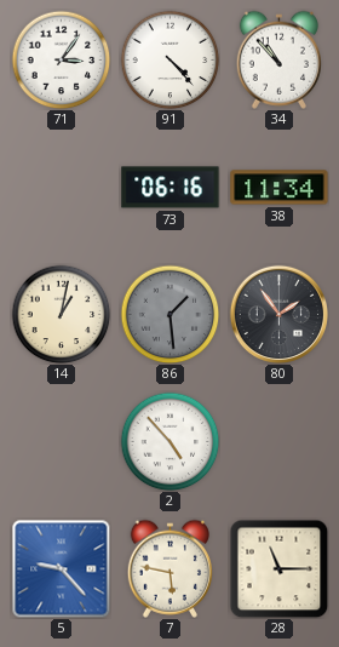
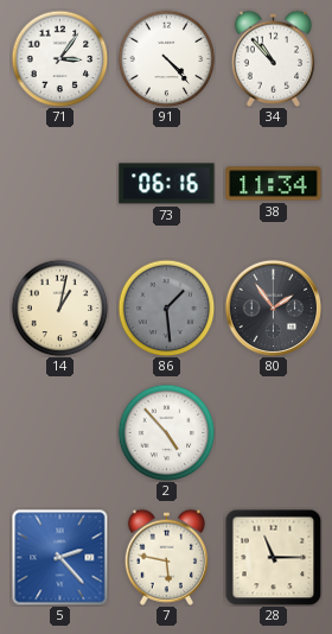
5: 9:23 -> 2:23 (59, 557)
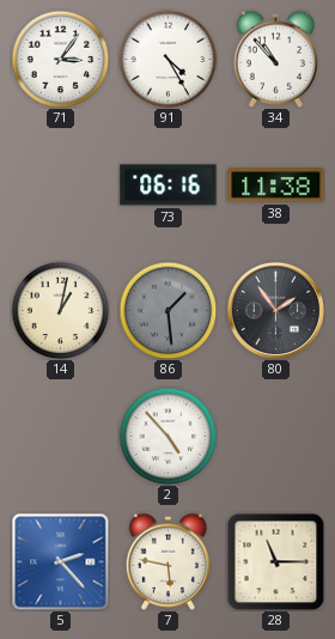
91: 4:23 -> 4:25 (167, 59)
38: 11:34 -> 11:38 (276, 185)
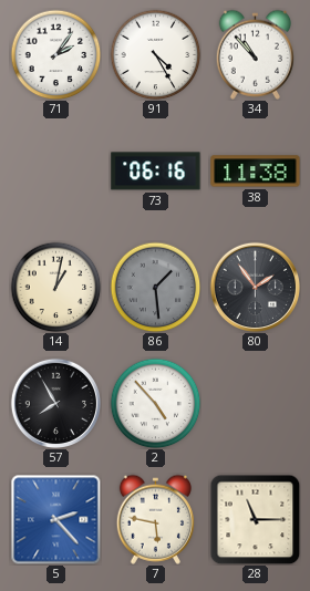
71: 3:06 -> 2:06 (55, 54)
57: none -> 7:55 (55, 403)
